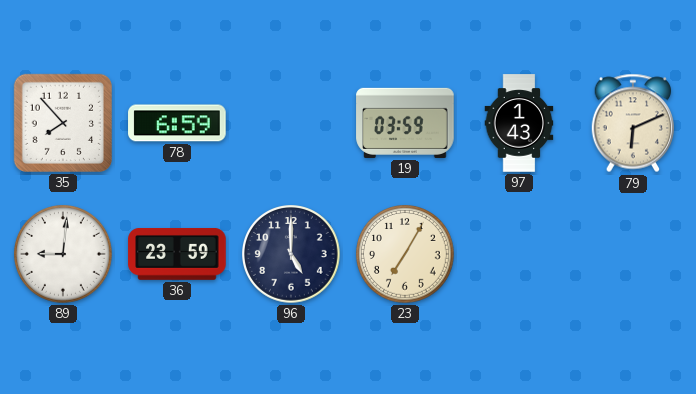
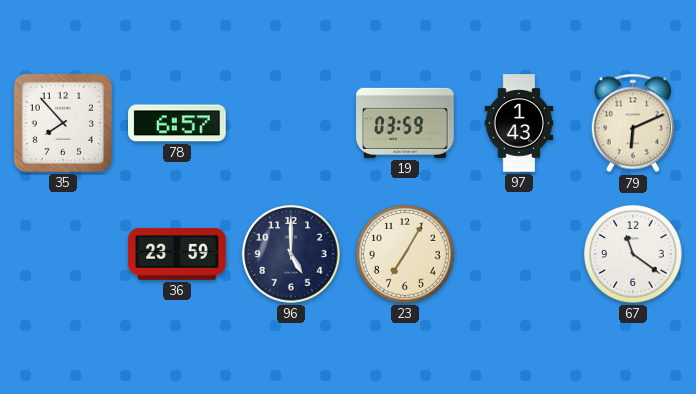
78: 6:59 -> 6:57 (177, 123)
89: 9:01 -> none (64, 255)
67: none -> 11:21 (634, 255)
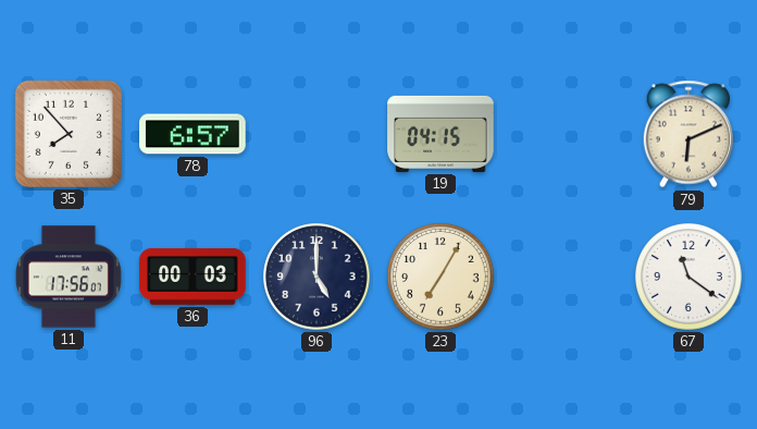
19: 03:59 -> 04:15 (440, 134)
97: 1:43 -> none (519, 123)
11: none -> 17:56 (69, 277)
36: 23:59 -> 00:03 (193, 278)
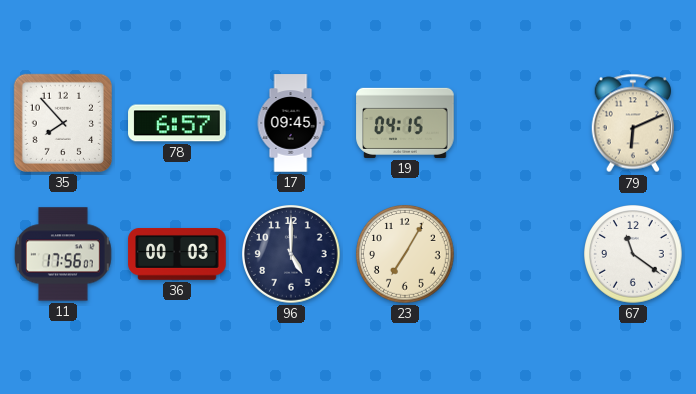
17: none -> 09:45 (291, 123)
